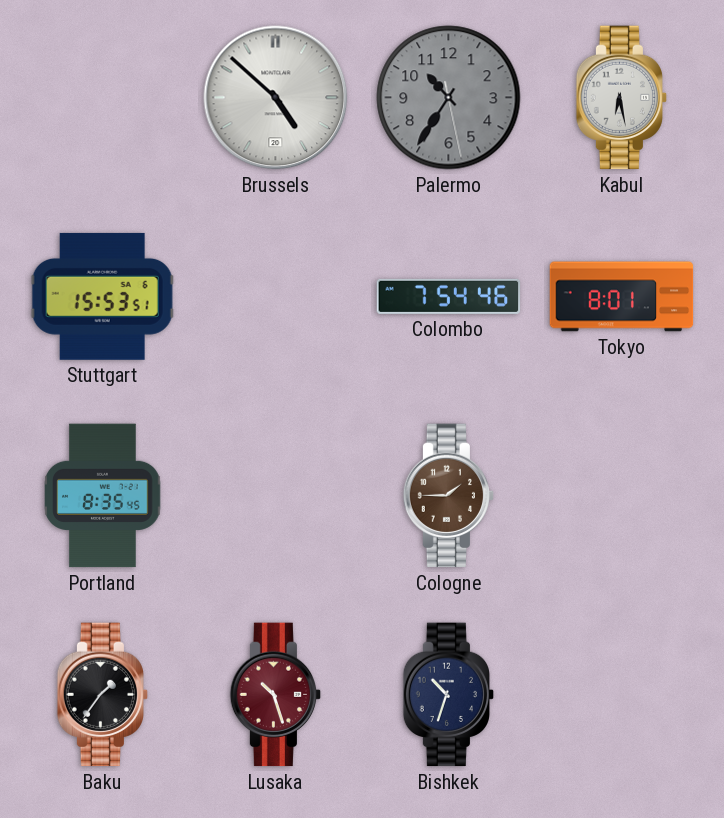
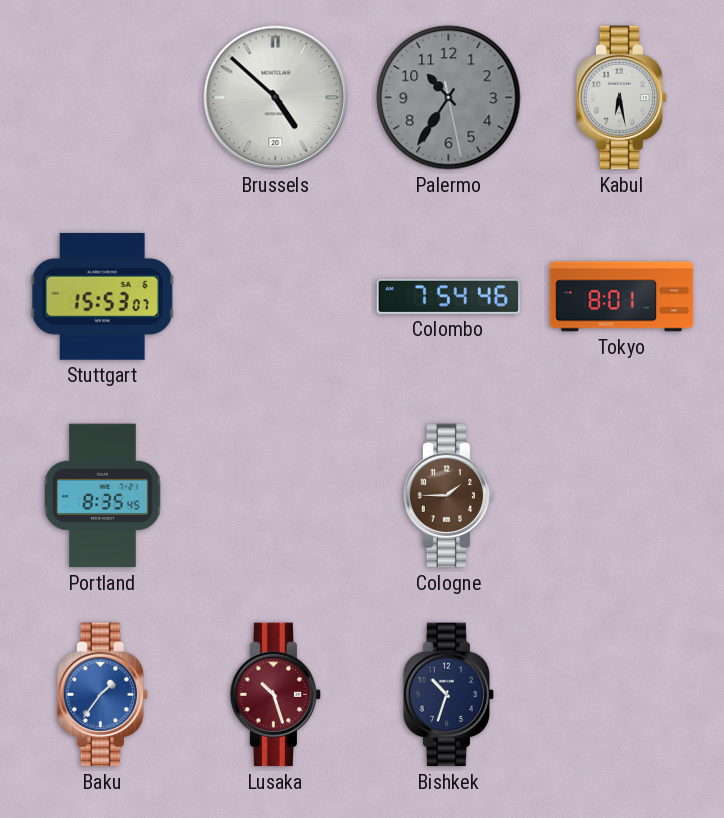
Stuttgart: 15:53:51 -> 15:53:07 (102, 296)
Baku dial: black -> blue (103, 695)
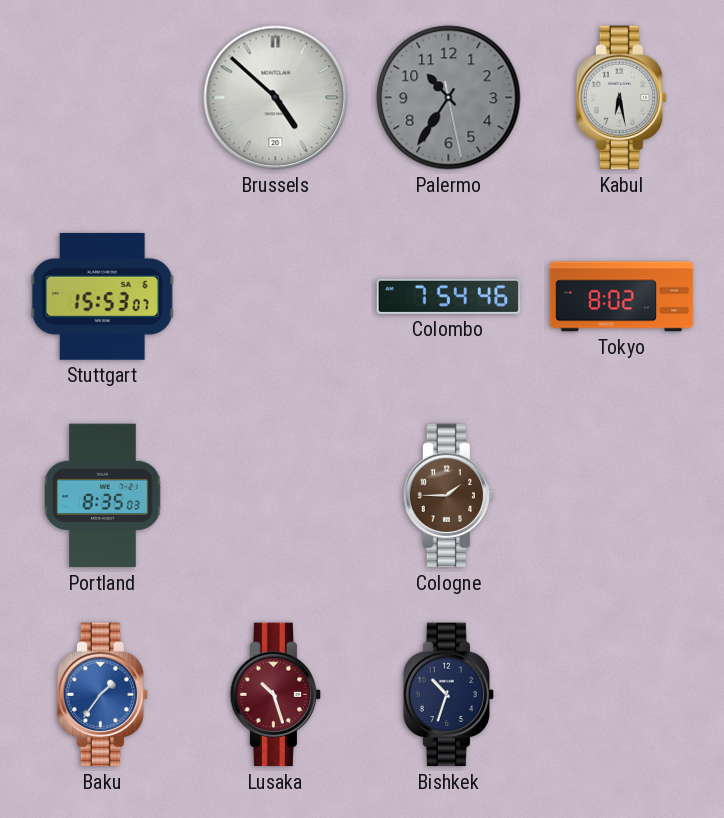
Tokyo: 8:01 -> 8:02 (622, 297)
Portland: 8:35:45 -> 8:35:03 (103, 496)
